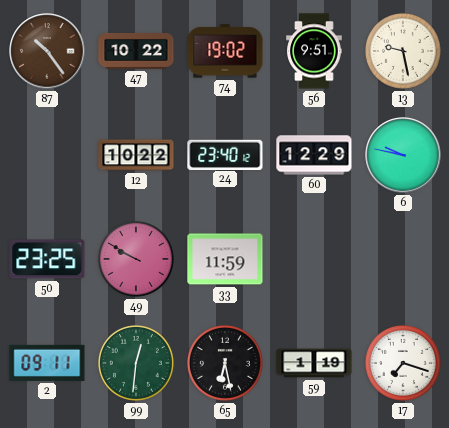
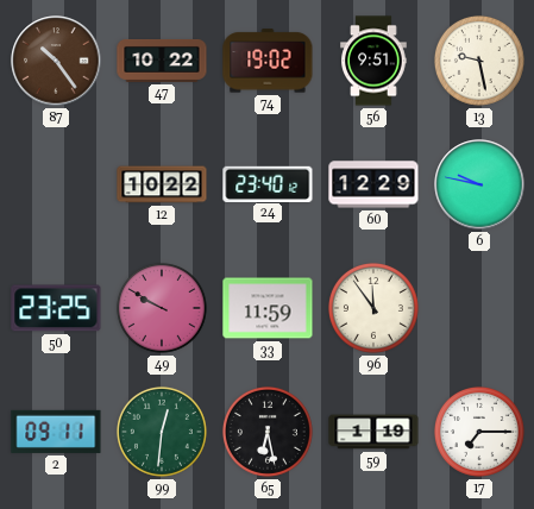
96: none -> 11:54 (373, 308)
17: 7:18 -> 7:15 (479, 432)
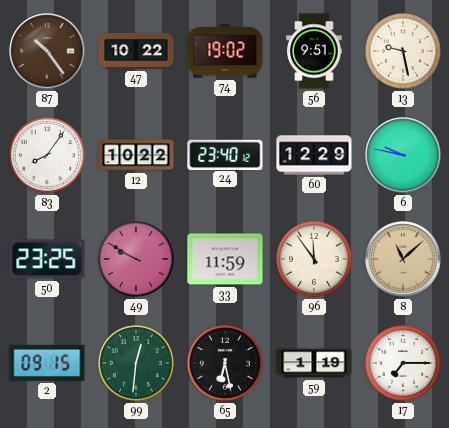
83: none -> 8:06 (47, 155)
8: none -> 11:08 (403, 259)
2: 09:11 -> 09:15 (47, 363)
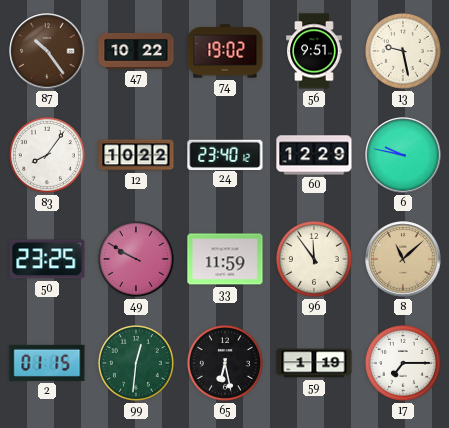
2: 09:15 -> 01:15 (47, 363)
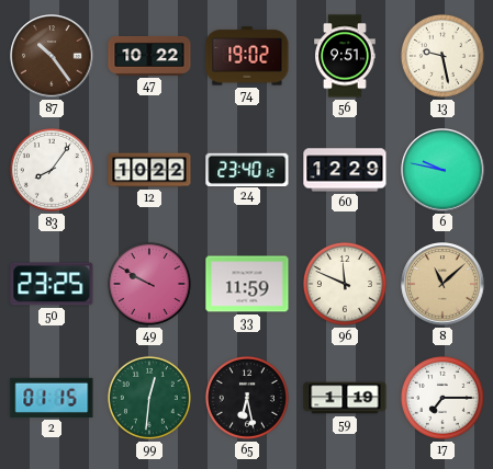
96: 11:54 -> 11:49 (345, 284)
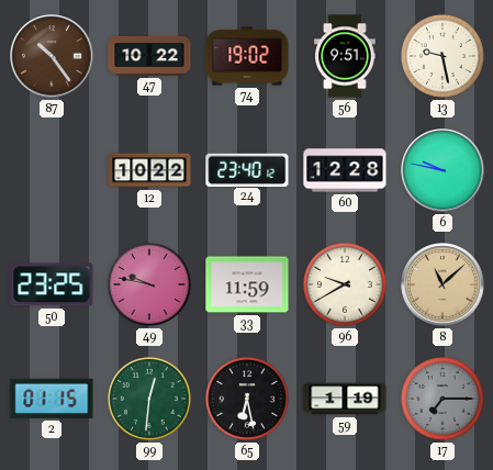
83: 8:06 -> none (52, 170)
60: 12:29 -> 12:28 (345, 170)
49: 9:50 -> 9:47 (149, 284)
96: 11:49 -> 9:40 (345, 284)
17 dial: white -> grey (442, 399)
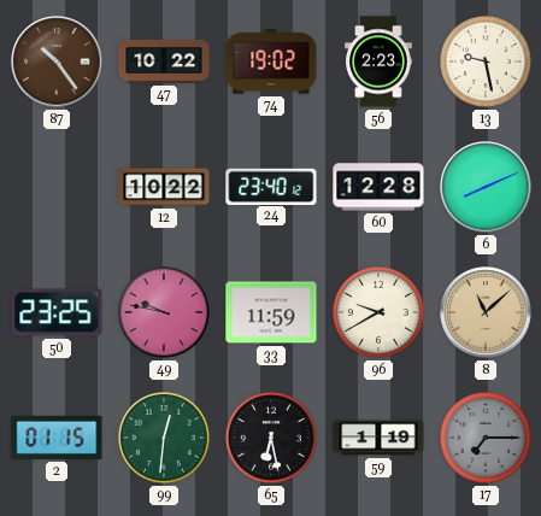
56: 9:51 -> 2:23 (378, 61)
6: 9:47 -> 8:11 (486, 187)
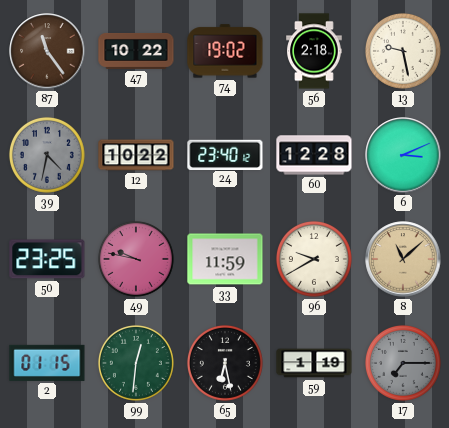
87: 10:24 -> 11:24 (47, 51)
56: 2:23 -> 2:18 (314, 51)
39: none -> 4:32 (47, 155)
6: 8:11 -> 3:11 (403, 155)
